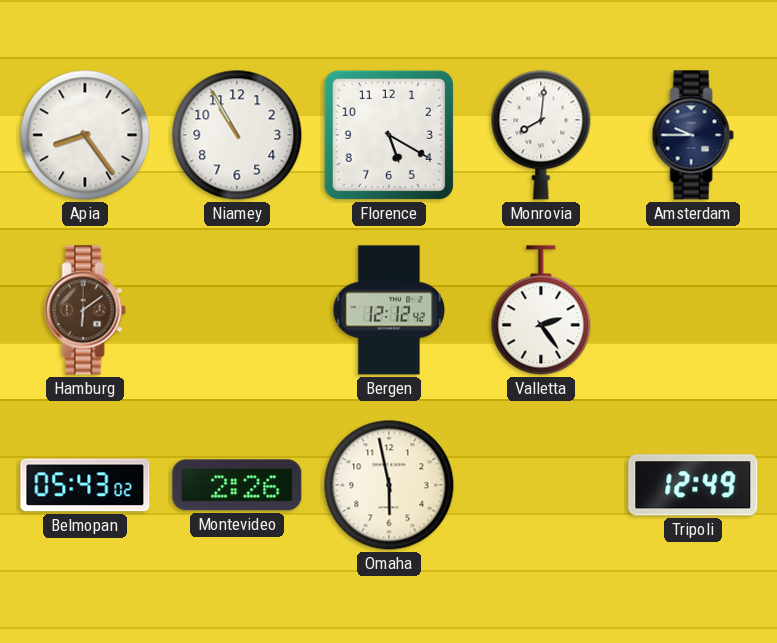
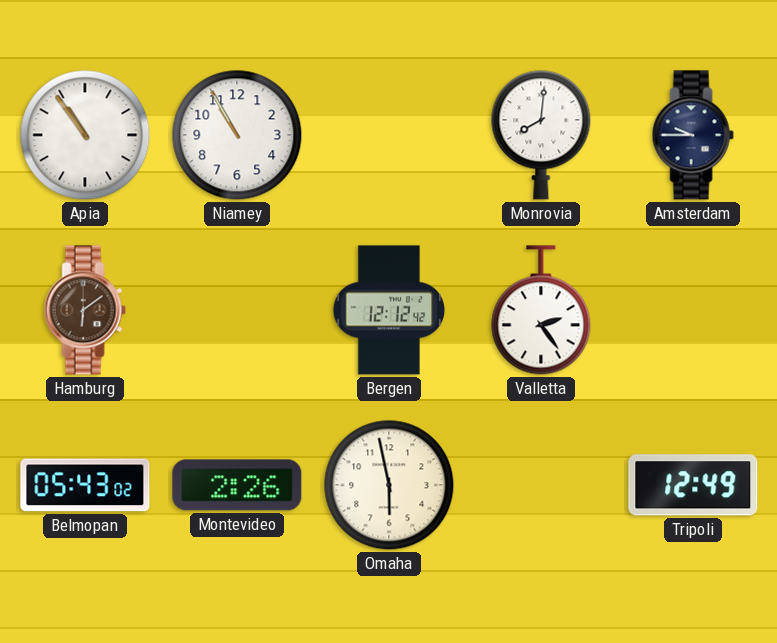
Apia: 8:24 -> 10:54 (85, 135)
Florence: 5:20 -> none (389, 135)
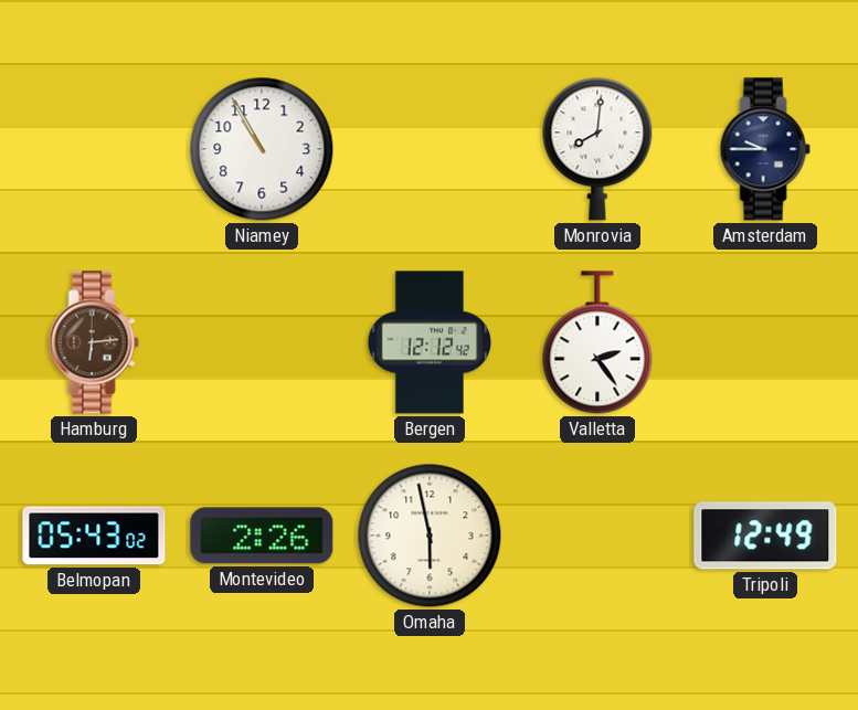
Apia: 10:54 -> none (85, 135)
Hamburg: 6:09 -> 6:14 (94, 342)
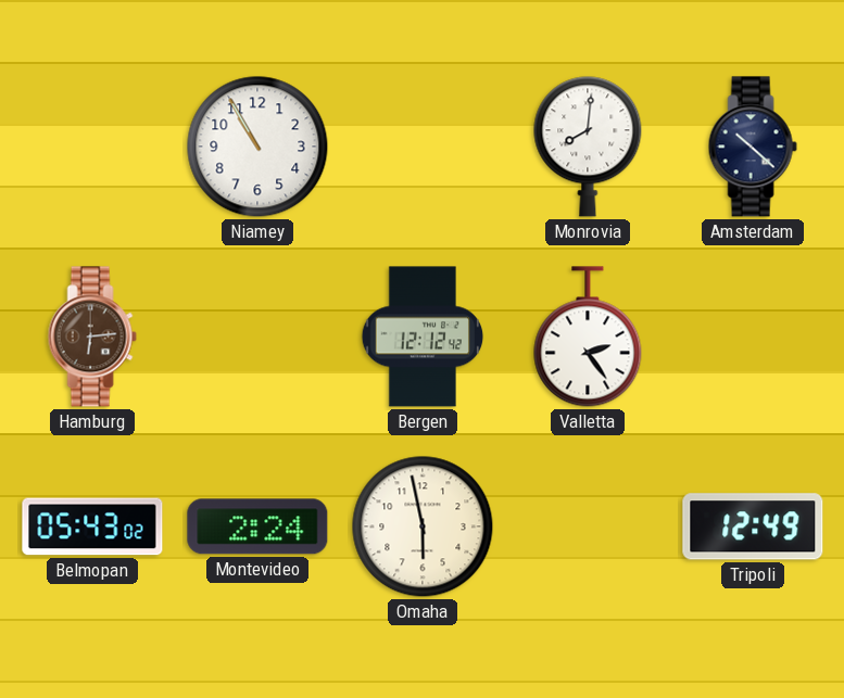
Amsterdam: 9:45 -> 10:22 (753, 147)
Montevideo: 2:26 -> 2:24 (257, 526)
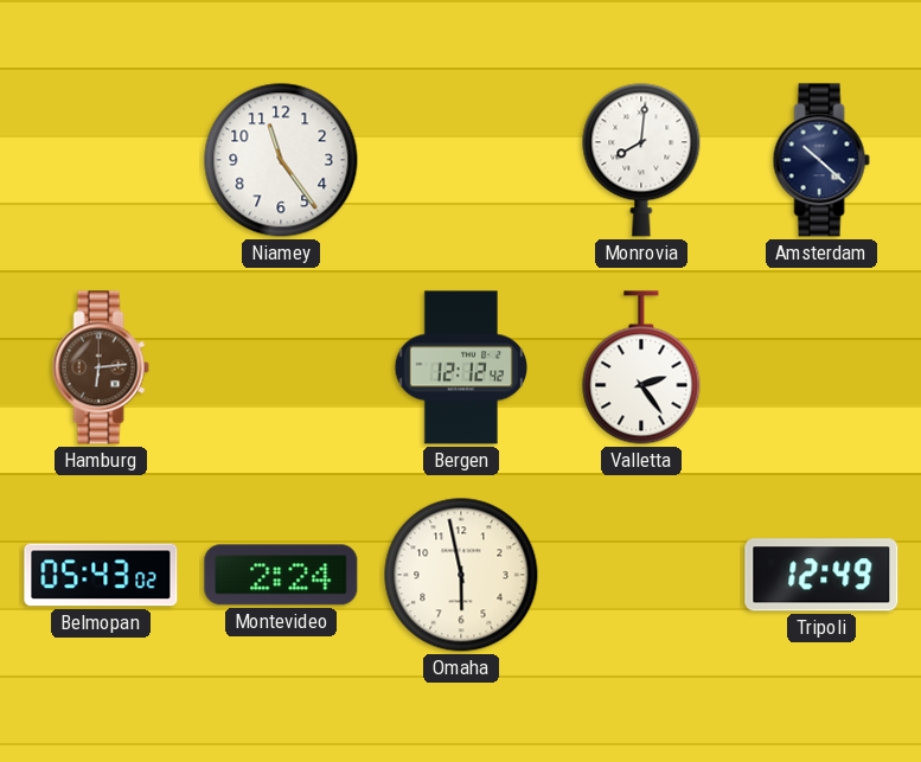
Niamey: 10:55 -> 11:24 (281, 160)
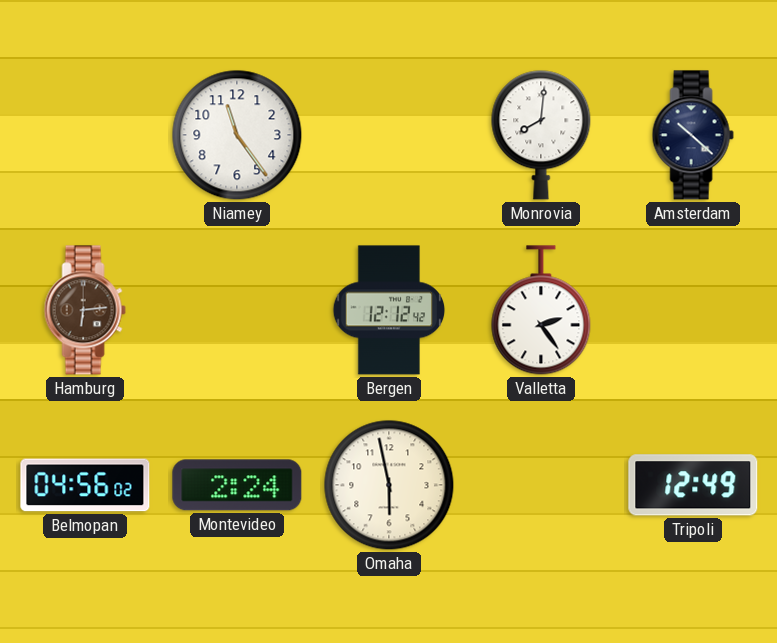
Belmopan: 05:43 -> 04:56 (85, 485)
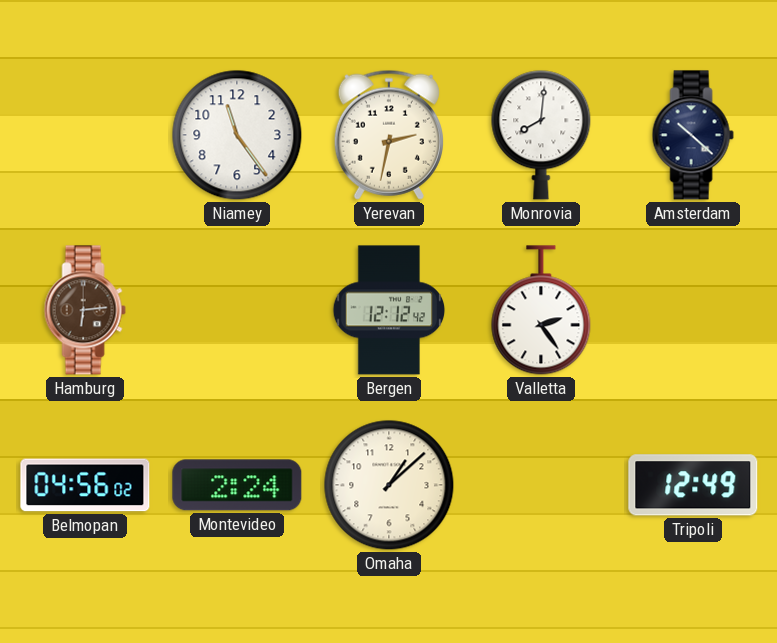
Yerevan: none -> 2:32 (389, 135)
Omaha: 5:58 -> 1:08 (389, 485)
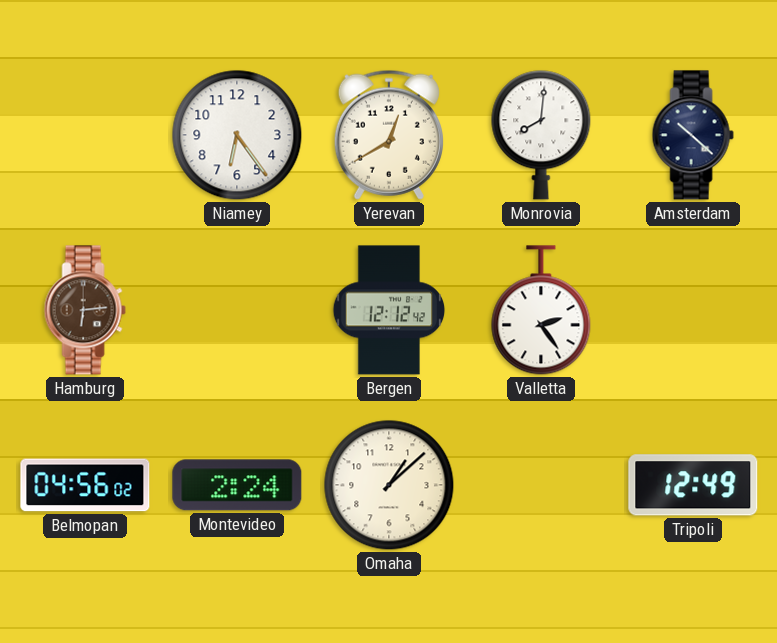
Niamey: 11:24 -> 6:24 (237, 135)
Yerevan: 2:32 -> 12:40 (389, 135)
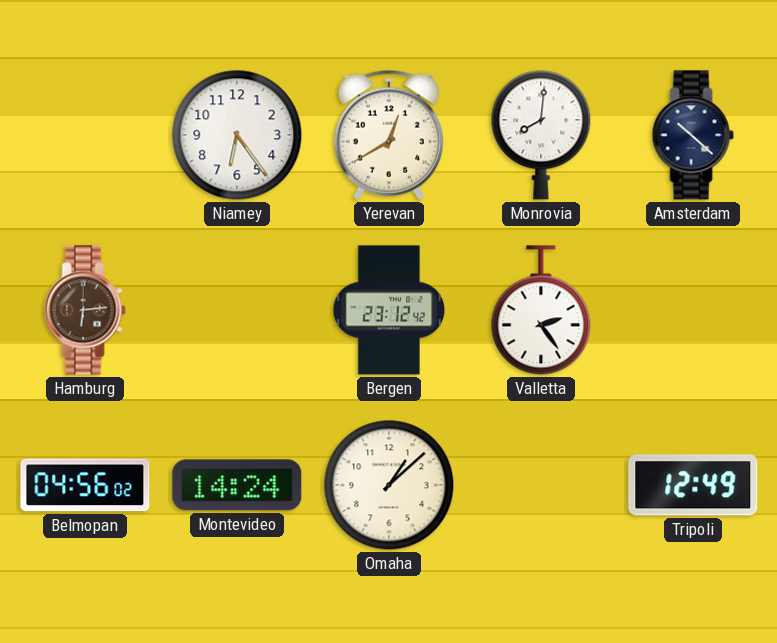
Bergen: 12:12 -> 23:12 (389, 310)
Montevideo: 2:24 -> 14:24 (237, 485)
